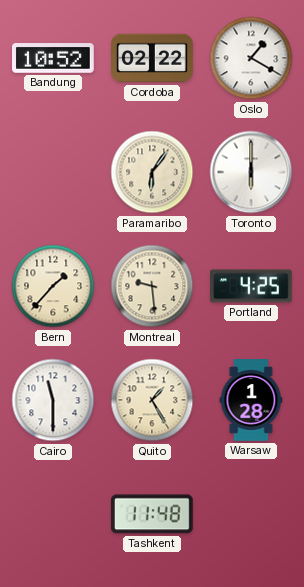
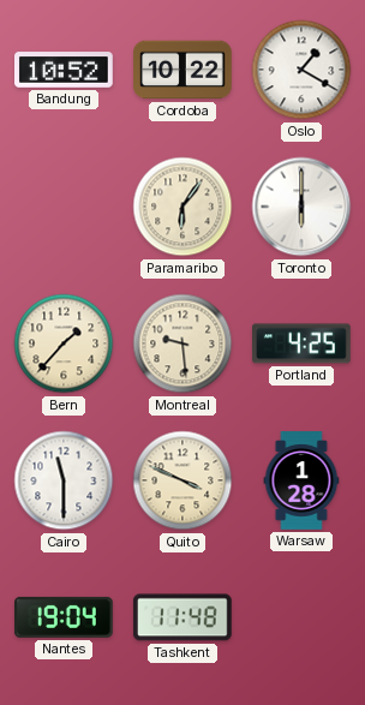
Cordoba: 02:22 -> 10:22 (184, 70)
Quito: 1:25 -> 3:49 (182, 480)
Nantes: none -> 19:04 (64, 617)
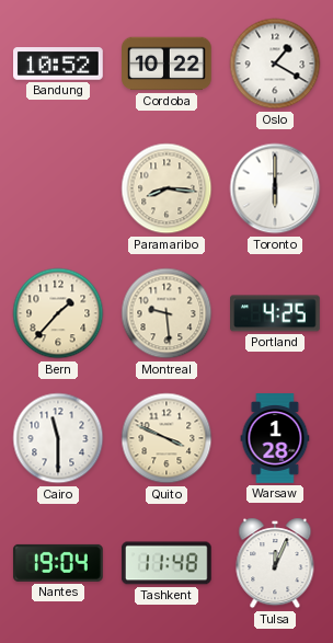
Paramaribo: 6:06 -> 8:16 (166, 188)
Tulsa: none -> 12:04 (275, 563)
